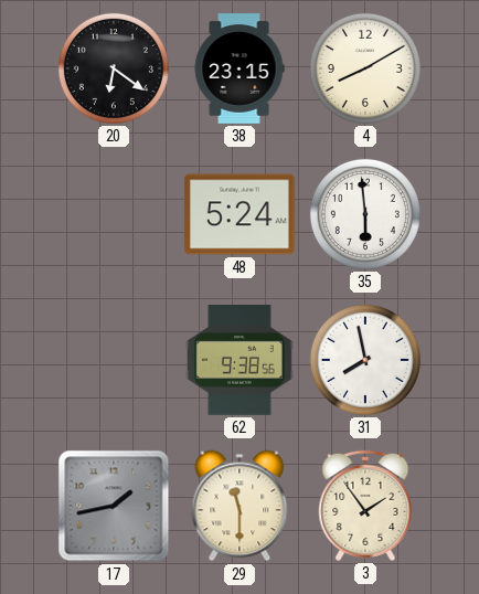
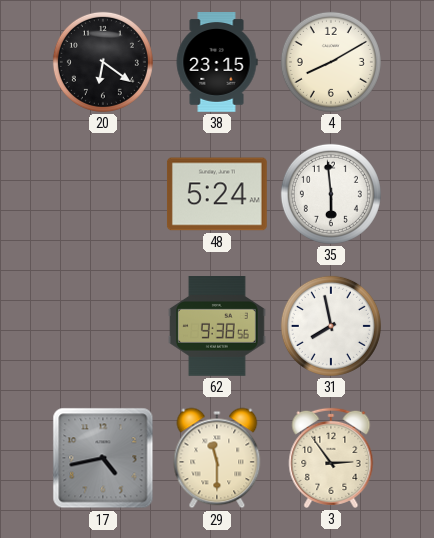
17: 1:43 -> 4:43 (103, 458)
3: 1:54 -> 2:54 (331, 458)
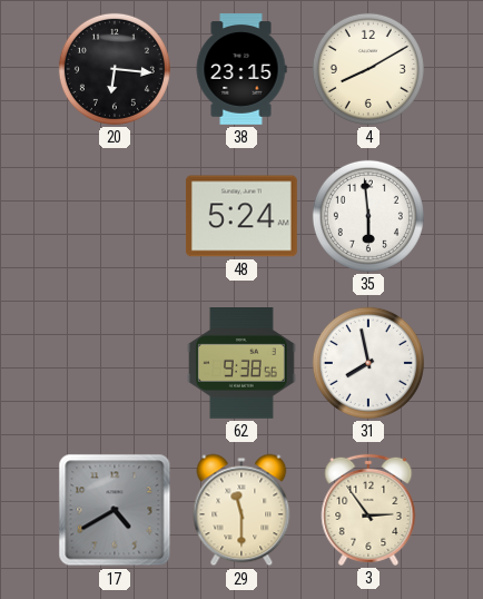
20: 6:21 -> 6:16 (115, 69)
17: 4:43 -> 4:40 (115, 510)
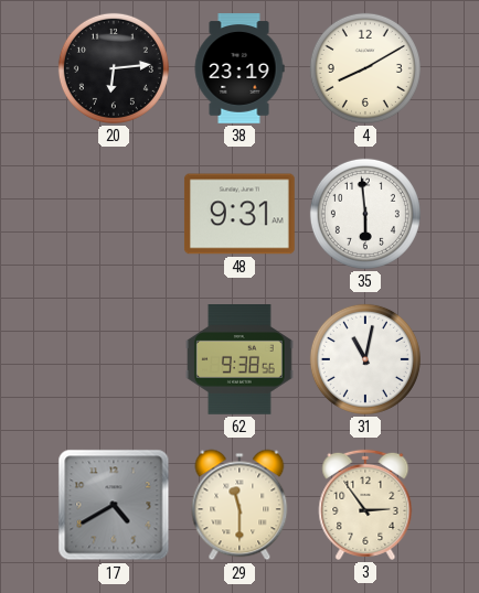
20: 6:16 -> 6:14 (114, 68)
38: 23:15 -> 23:19 (239, 69)
48: 5:24 -> 9:31 (239, 214)
31: 7:58 -> 11:02 (365, 359)
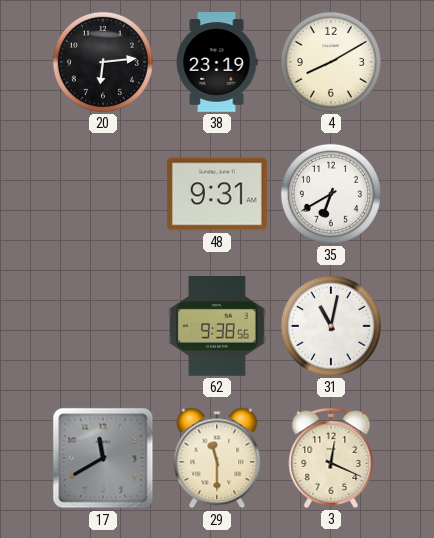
35: 5:59 -> 6:40 (331, 194)
17: 4:40 -> 11:40 (103, 458)
3: 2:54 -> 12:19 (331, 458)
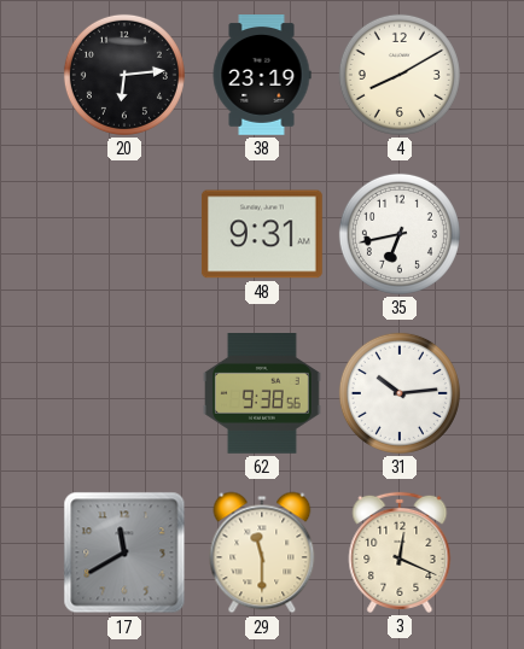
35: 6:40 -> 6:43 (400, 234)
31: 11:02 -> 10:14 (400, 393)
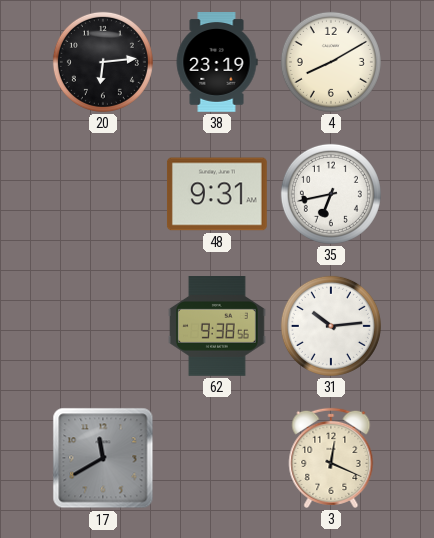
29: 11:30 -> none (262, 552)
